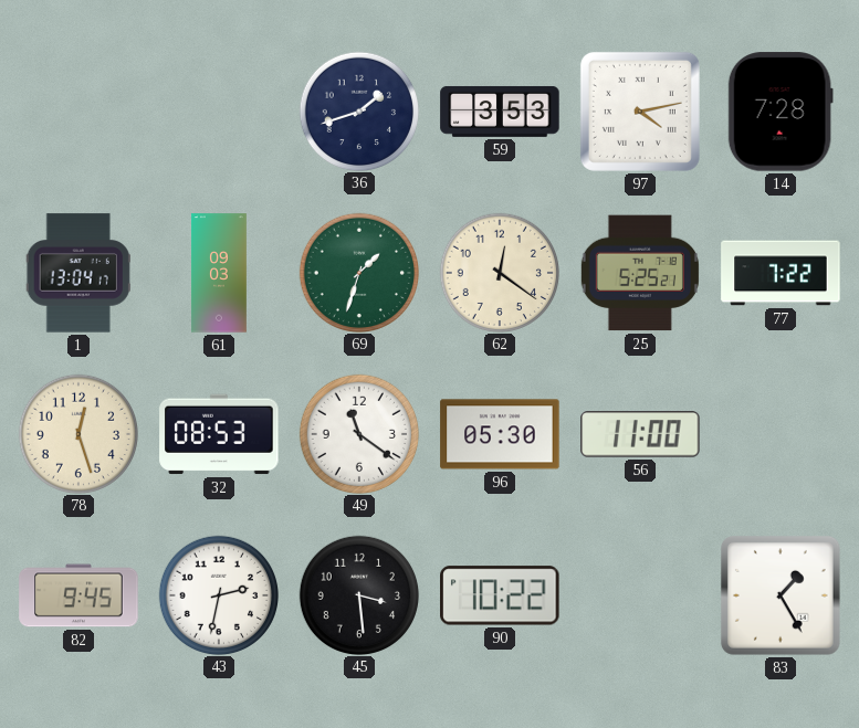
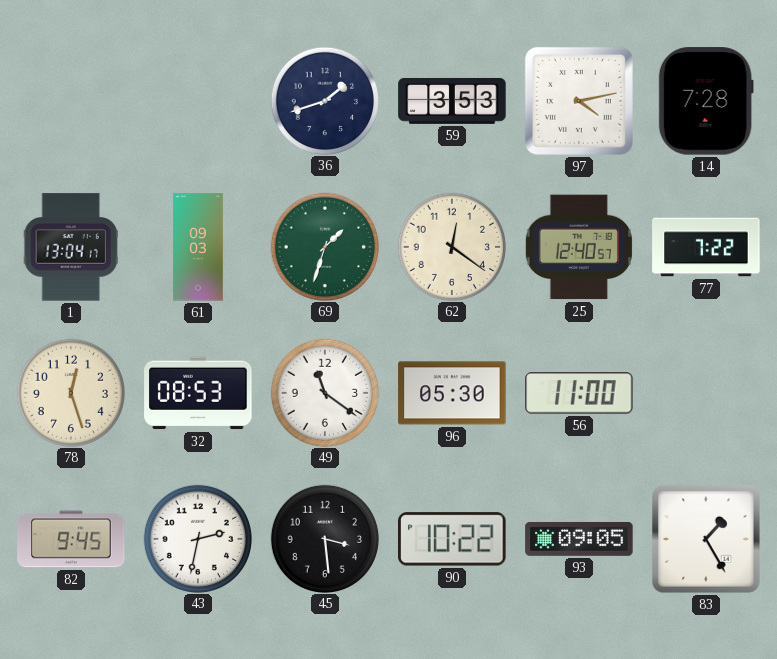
25: 5:25 -> 12:40 (579, 247)
93: none -> 09:05 (579, 539)
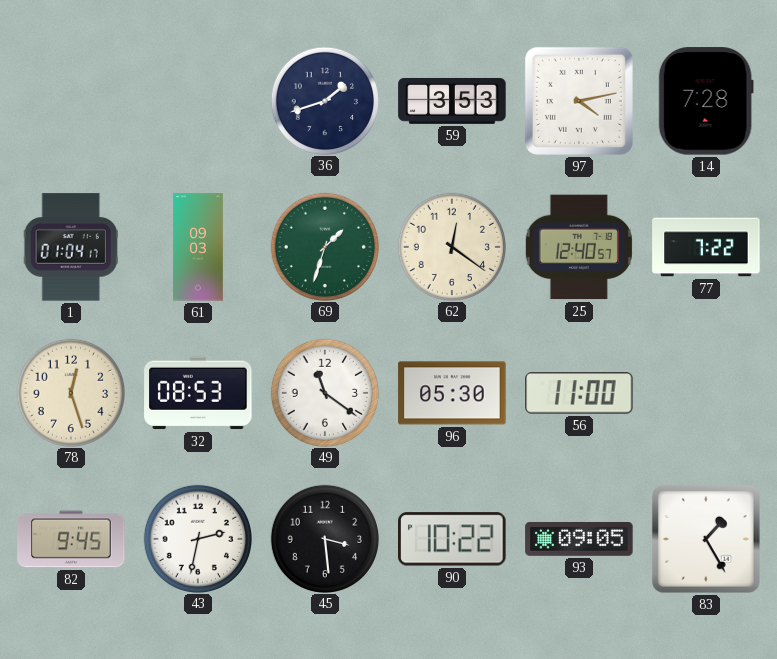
1: 13:04 -> 01:04 (71, 247)
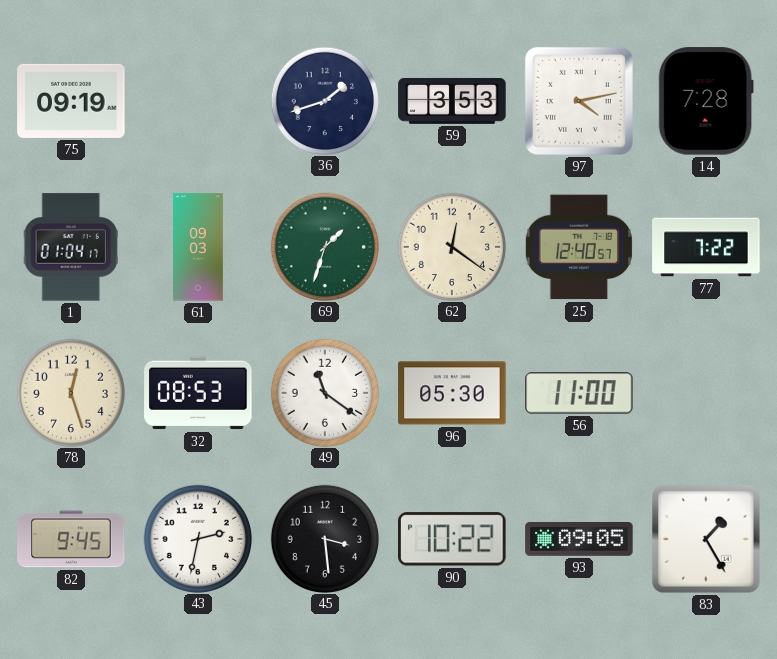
75: none -> 09:19 (71, 101)
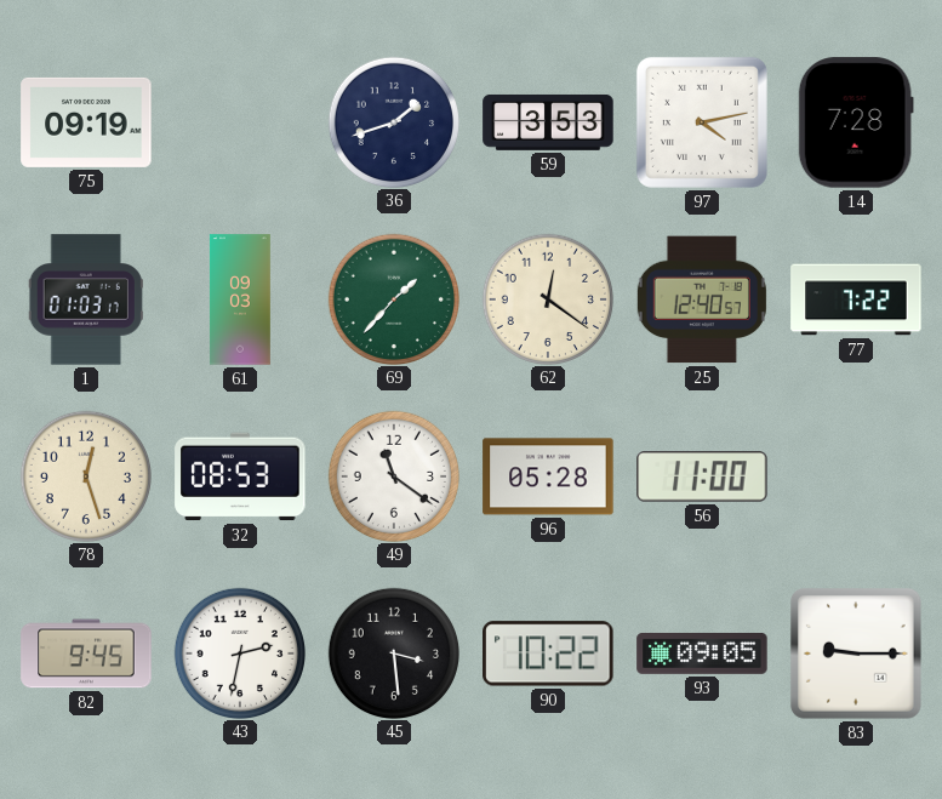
1: 01:04 -> 01:03 (86, 299)
69: 1:33 -> 1:37 (393, 298)
96: 05:30 -> 05:28 (548, 476)
83: 1:25 -> 9:15 (856, 654)
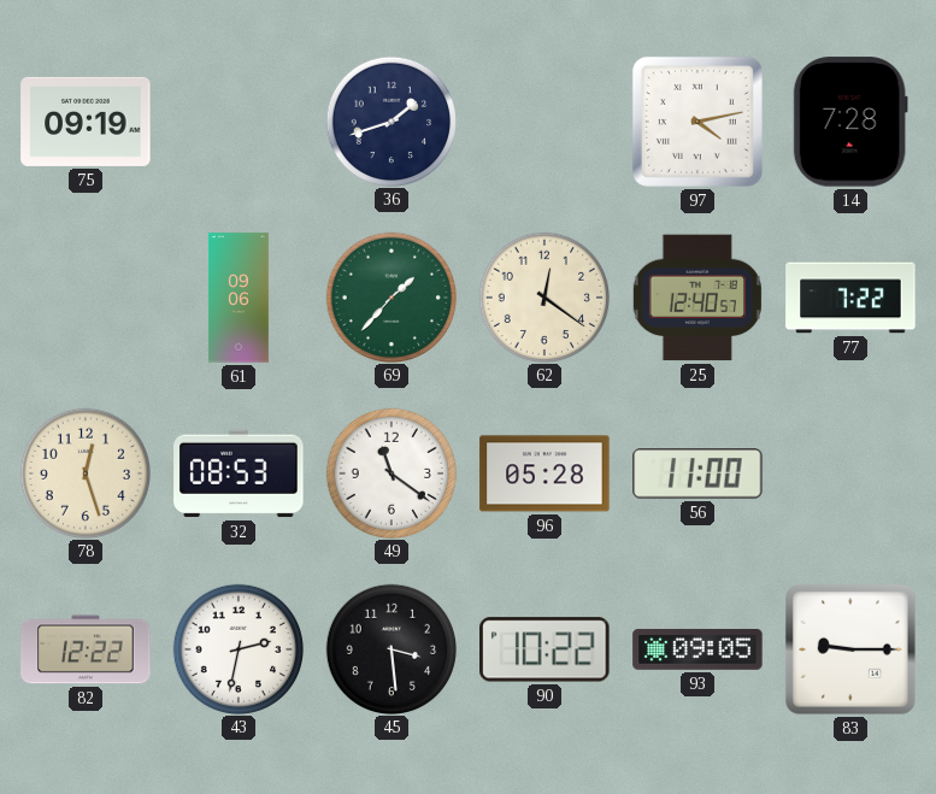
59: 3:53 -> none (548, 122)
1: 01:03 -> none (86, 299)
61: 09:03 -> 09:06 (239, 298)
82: 9:45 -> 12:22 (86, 649)
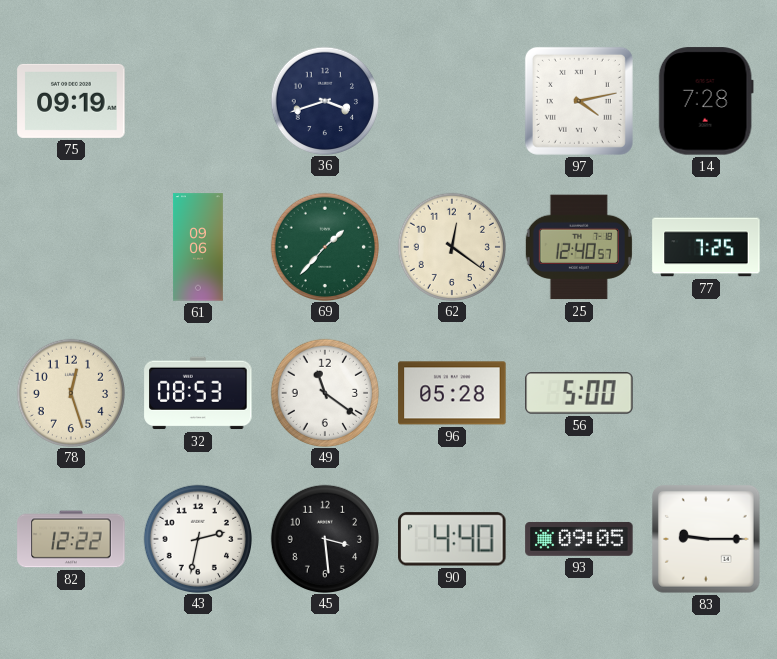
36: 1:42 -> 3:42 (324, 100)
77: 7:22 -> 7:25 (706, 247)
56: 11:00 -> 5:00 (579, 393)
90: 10:22 -> 4:40 (452, 539)
